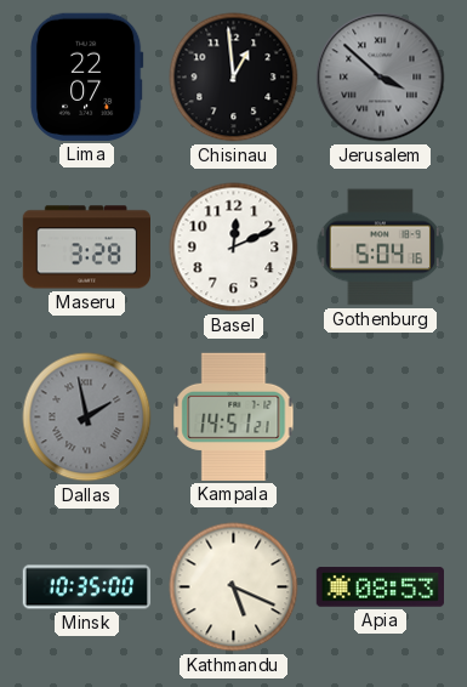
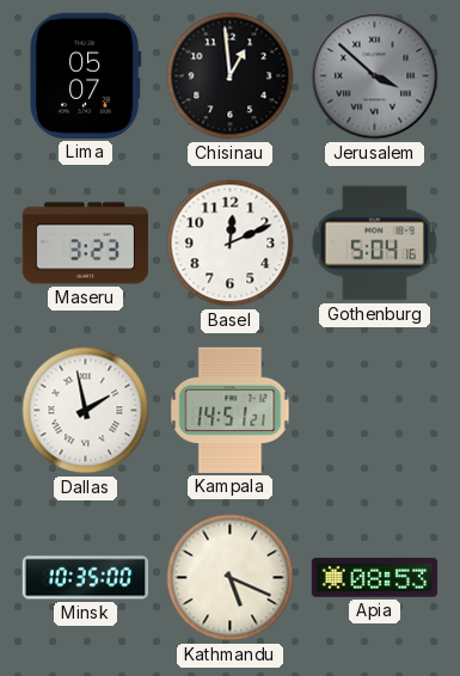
Lima: 22:07 -> 05:07 (85, 75)
Maseru: 3:28 -> 3:23 (85, 244)
Dallas dial: grey -> white (86, 411)
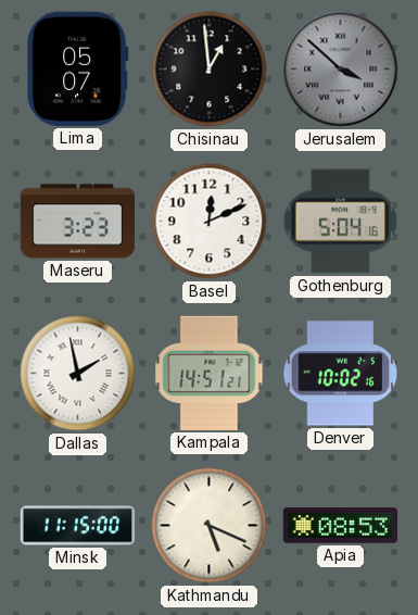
Denver: none -> 10:02 (341, 374)
Minsk: 10:35 -> 11:15 (78, 526)
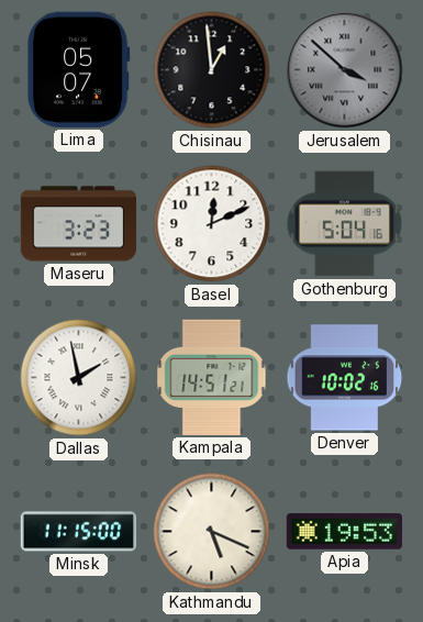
Apia: 08:53 -> 19:53 (344, 532)
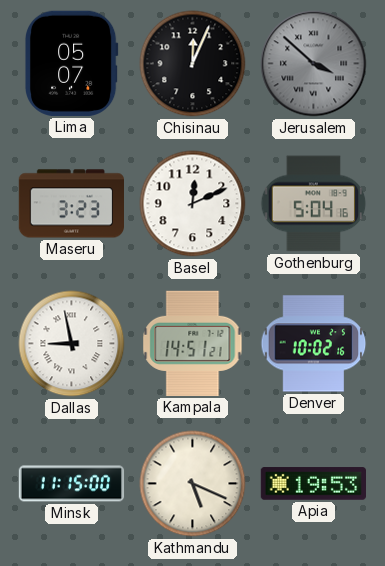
Chisinau: 12:59 -> 12:04 (193, 64)
Dallas: 1:58 -> 8:58 (72, 344)
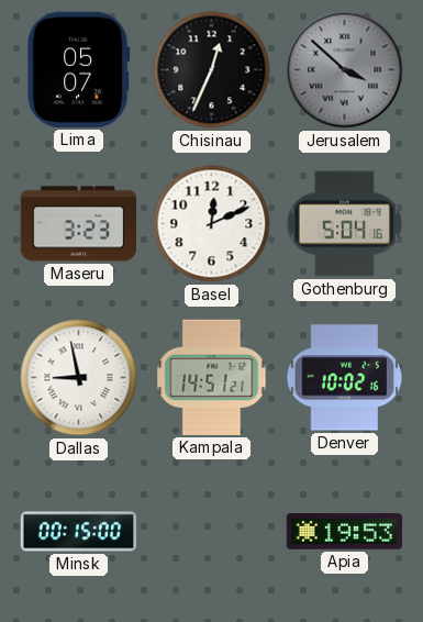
Chisinau: 12:04 -> 12:34 (212, 70)
Minsk: 11:15 -> 00:15 (79, 532)
Kathmandu: 5:19 -> none (193, 484)
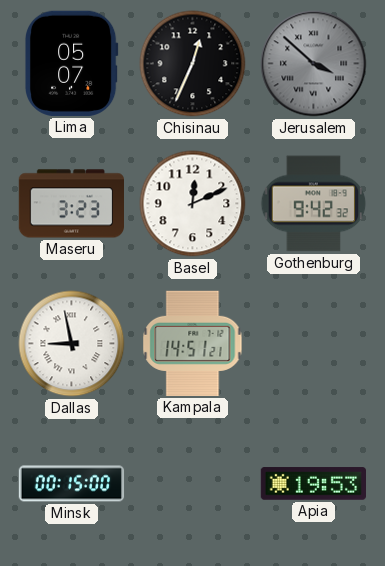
Gothenburg: 5:04 -> 9:42 (314, 204)
Denver: 10:02 -> none (345, 378)
